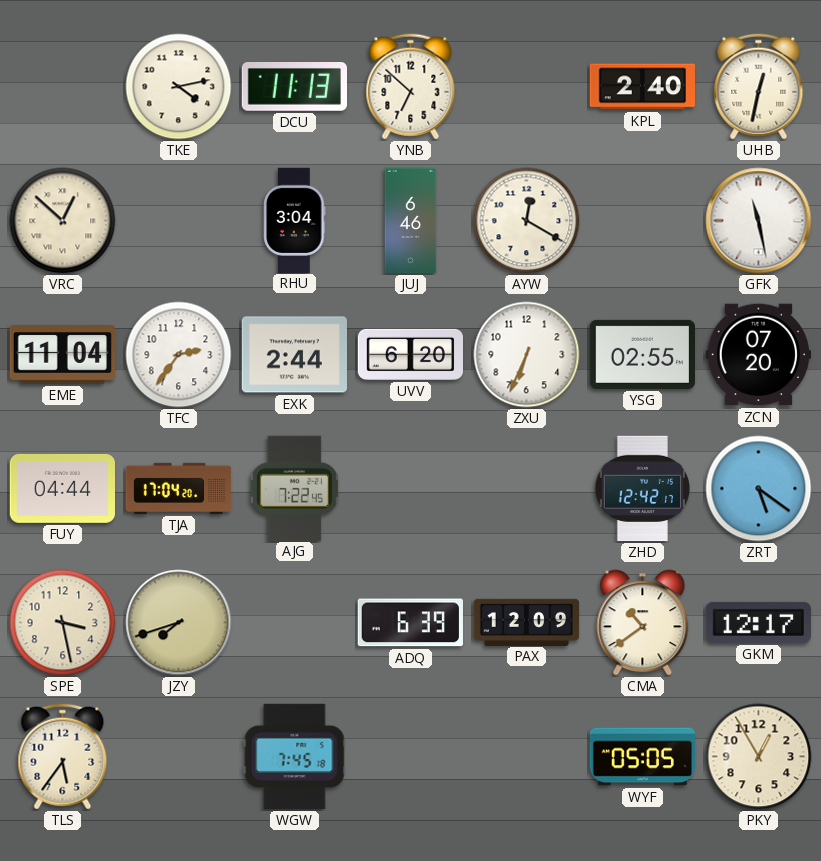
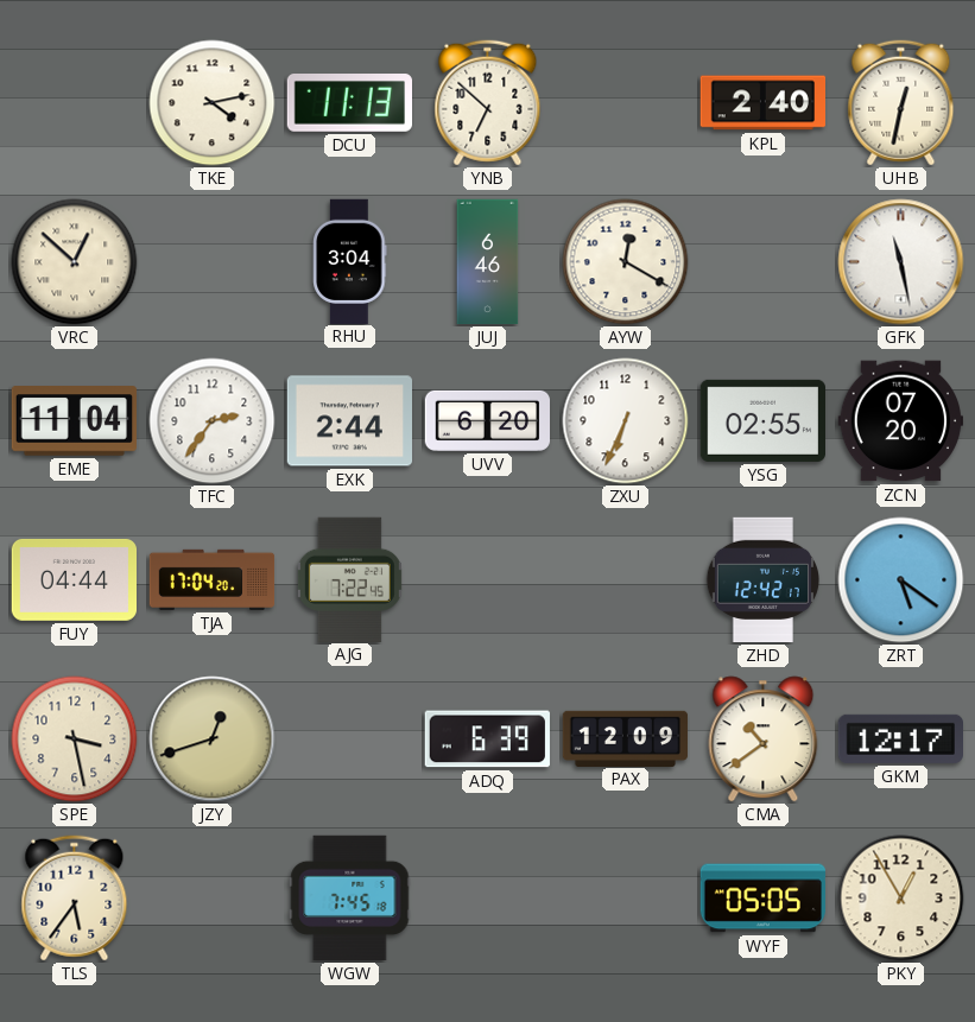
JZY: 7:42 -> 12:42 (213, 739)
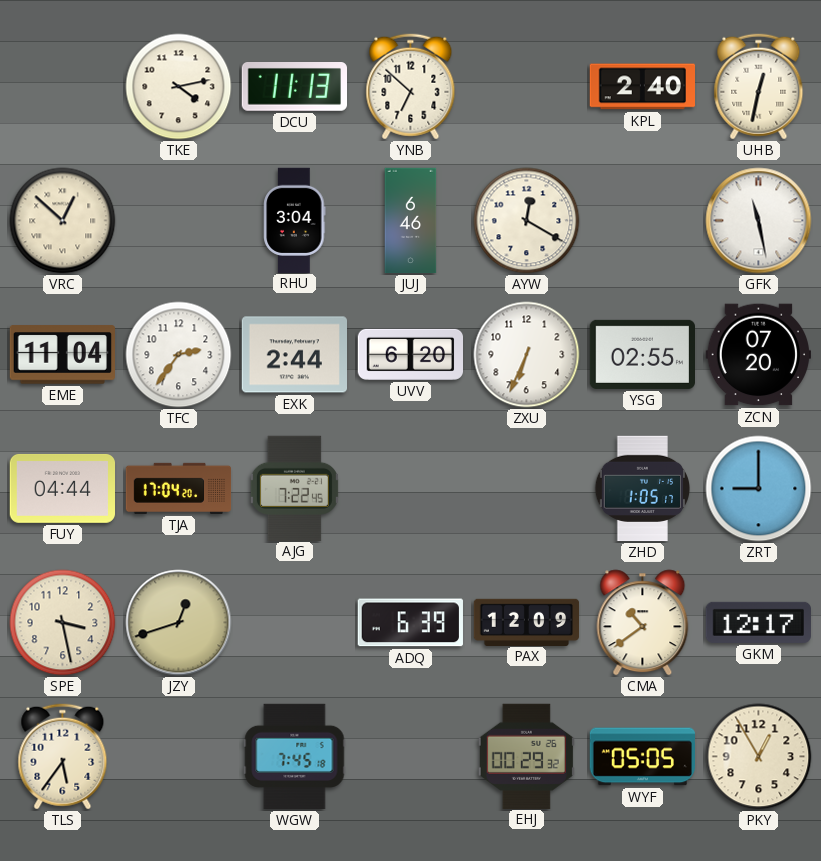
ZHD: 12:42 -> 1:05 (643, 489)
ZRT: 5:21 -> 9:00 (759, 489)
EHJ: none -> 00:29 (526, 756)
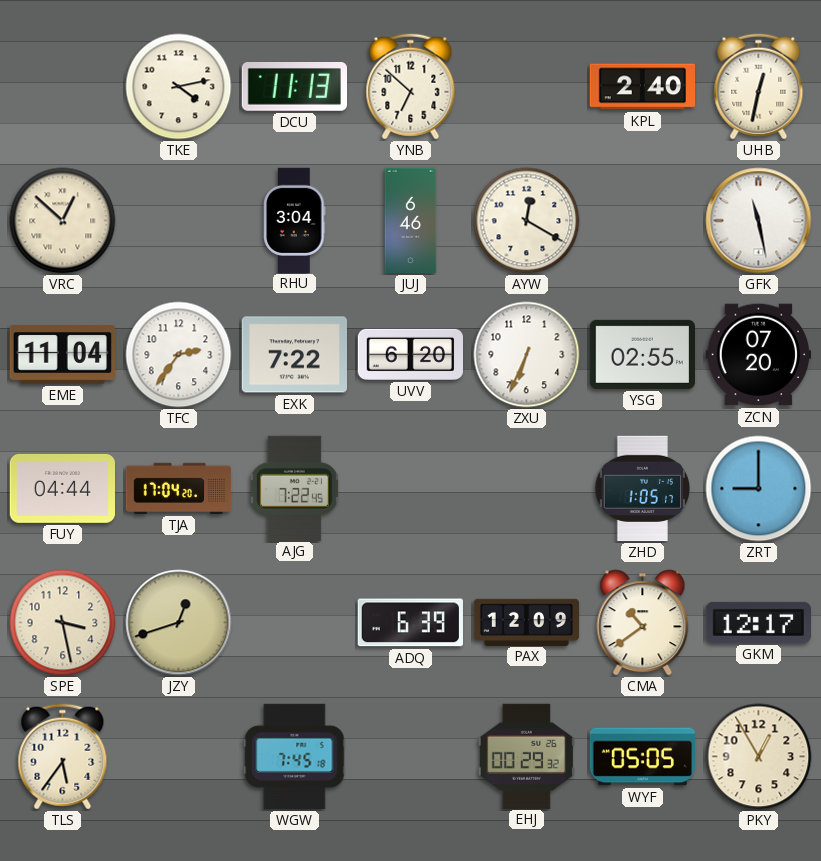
EXK: 2:44 -> 7:22 (294, 355)
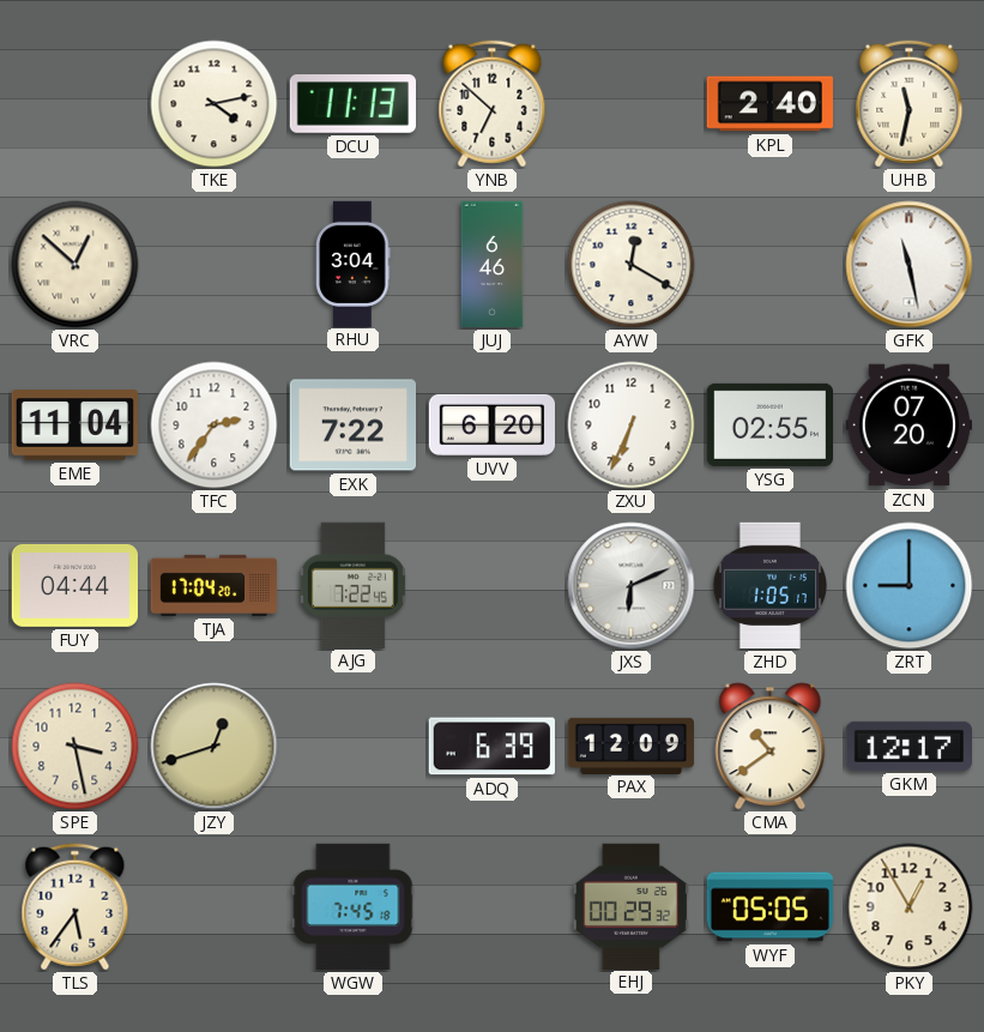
UHB: 12:32 -> 11:32 (910, 104)
JXS: none -> 6:11 (632, 586)
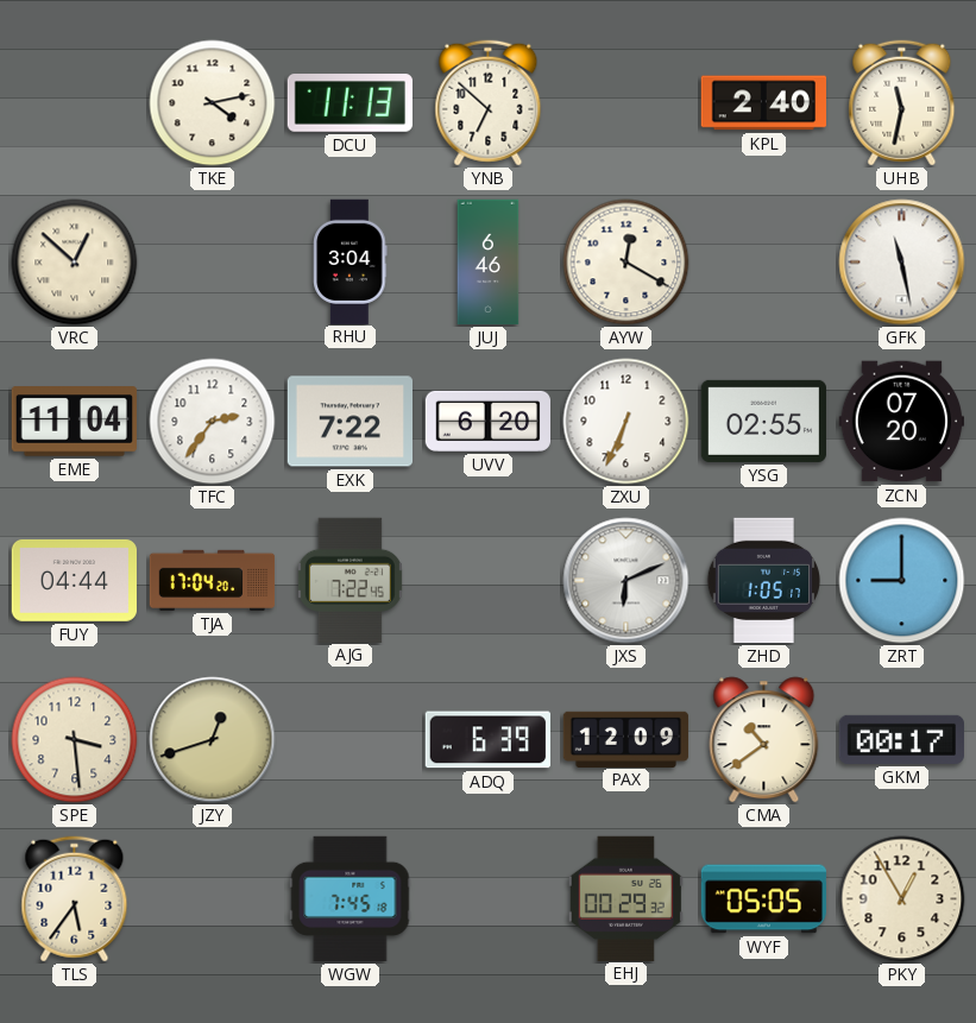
SPE: 3:28 -> 3:29 (75, 740)
GKM: 12:17 -> 00:17 (901, 739)
